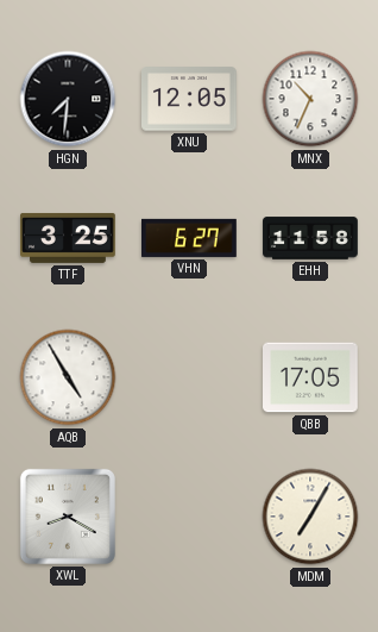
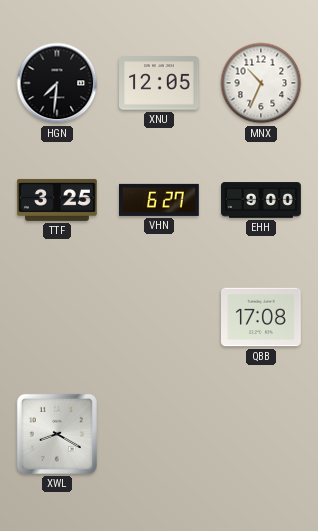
EHH: 11:58 -> 9:00 (261, 200)
AQB: 4:55 -> none (68, 377)
QBB: 17:05 -> 17:08 (262, 317)
MDM: 7:05 -> none (310, 517)
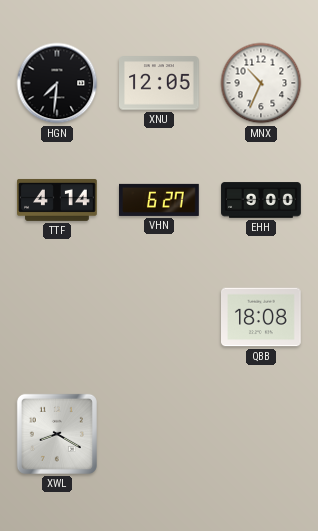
TTF: 3:25 -> 4:14 (57, 200)
QBB: 17:08 -> 18:08 (262, 317)
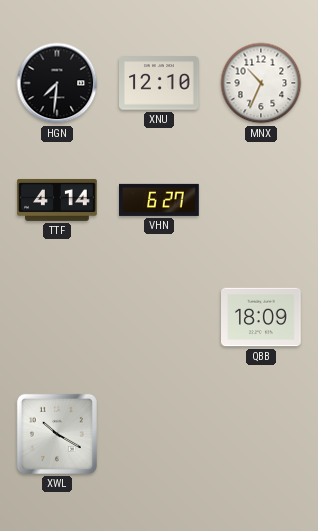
XNU: 12:05 -> 12:10 (160, 83)
EHH: 9:00 -> none (261, 200)
QBB: 18:08 -> 18:09 (262, 317)
XWL: 8:20 -> 10:20 (57, 434)
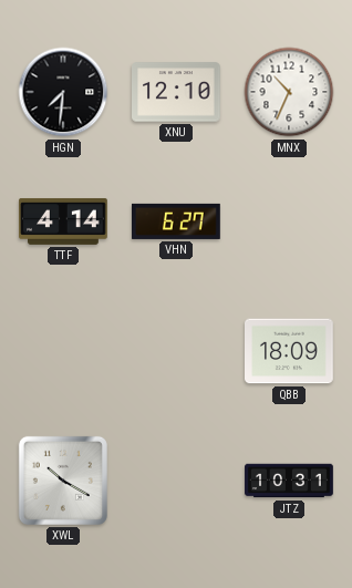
JTZ: none -> 10:31 (289, 481)
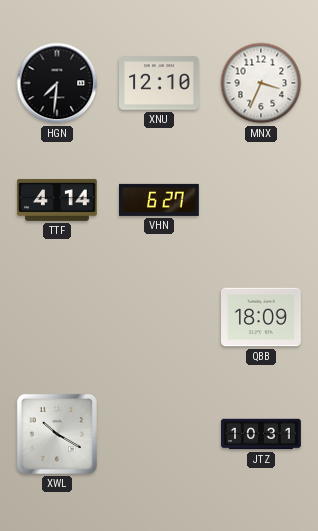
MNX: 10:34 -> 3:34 (261, 83)
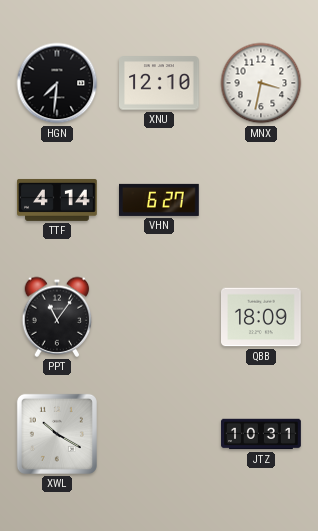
MNX: 3:34 -> 3:32 (261, 83)
PPT: none -> 11:06 (57, 317)
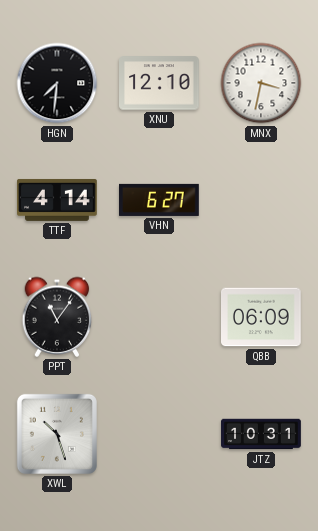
QBB: 18:09 -> 06:09 (262, 317)
XWL: 10:20 -> 10:27 (57, 434)
